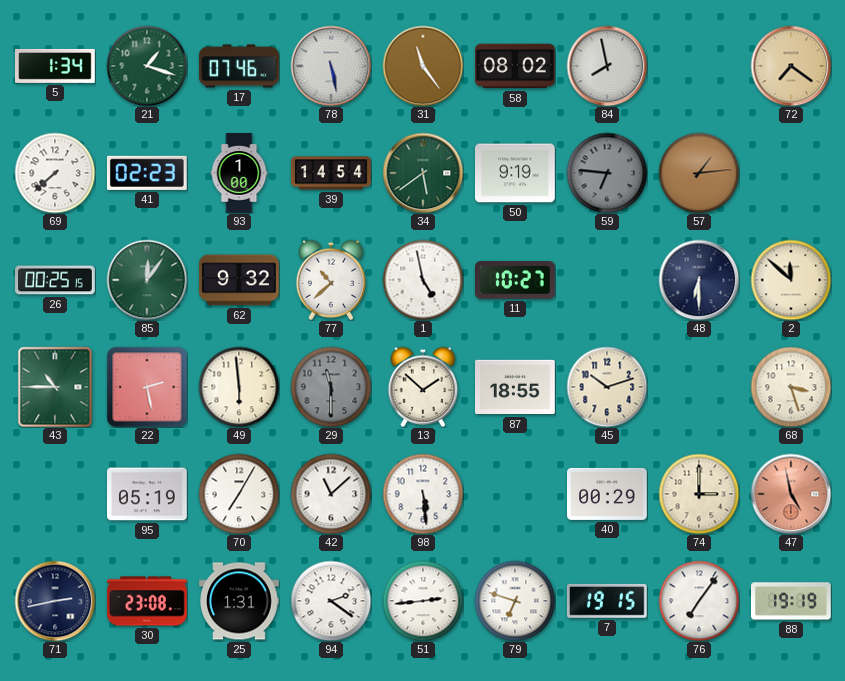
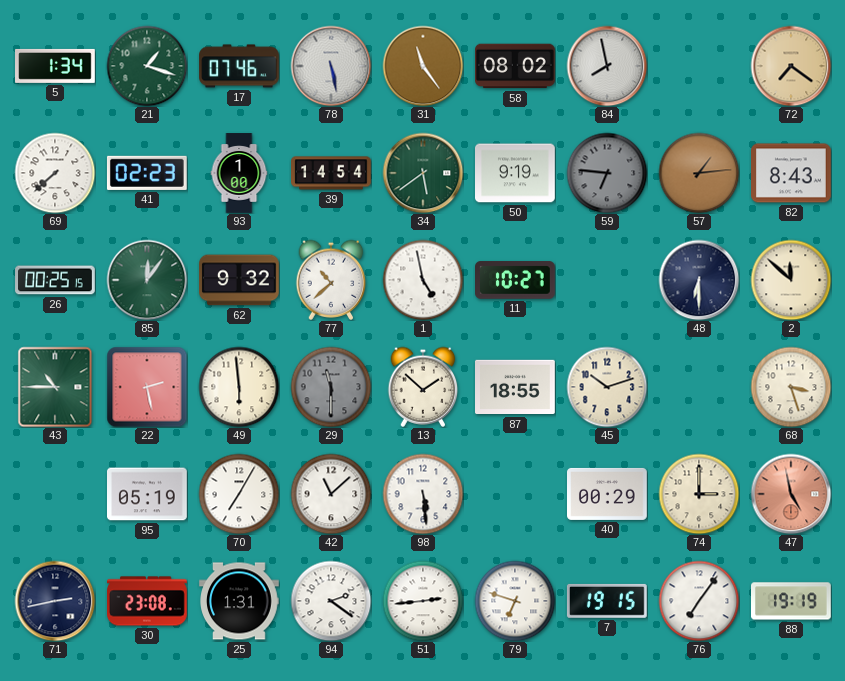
82: none -> 8:43 (792, 173)
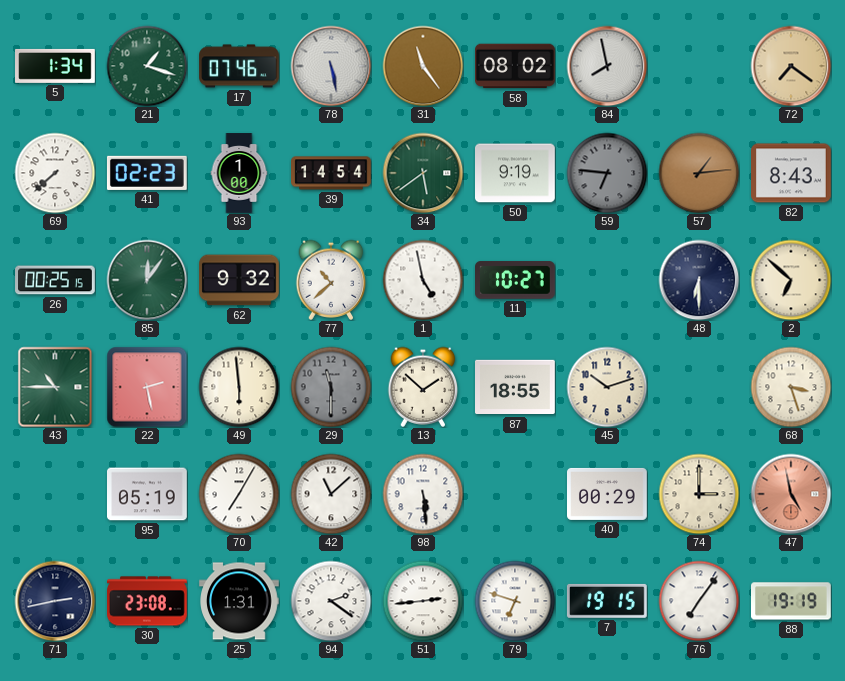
2: 11:52 -> 6:52 (791, 280)
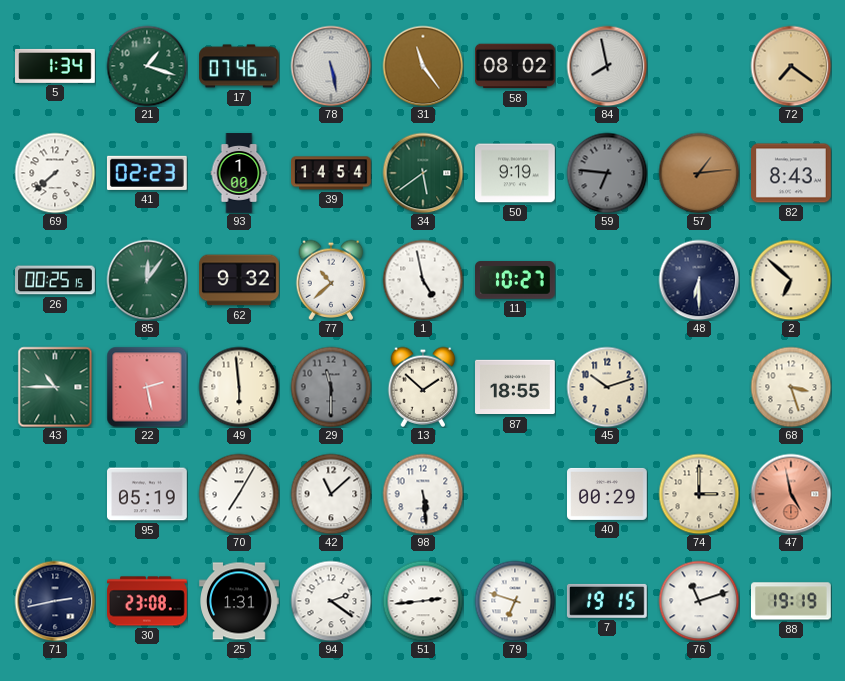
76: 7:06 -> 11:12 (699, 601)
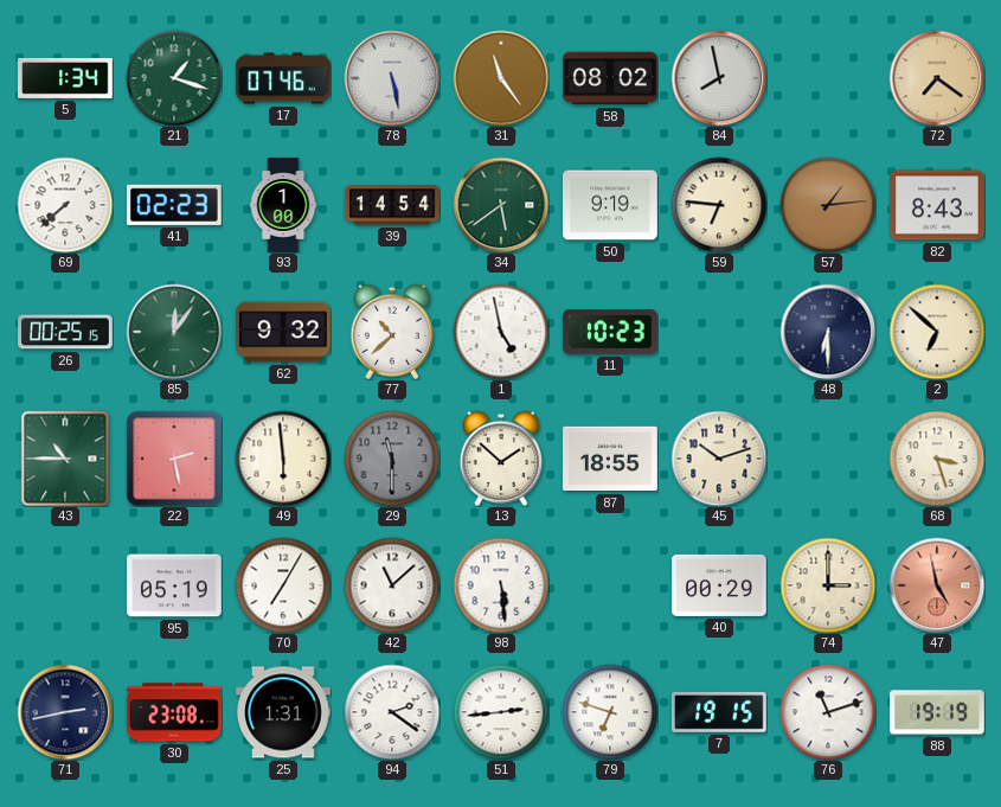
59 dial: grey -> cream (719, 205)
11: 10:27 -> 10:23 (611, 332)
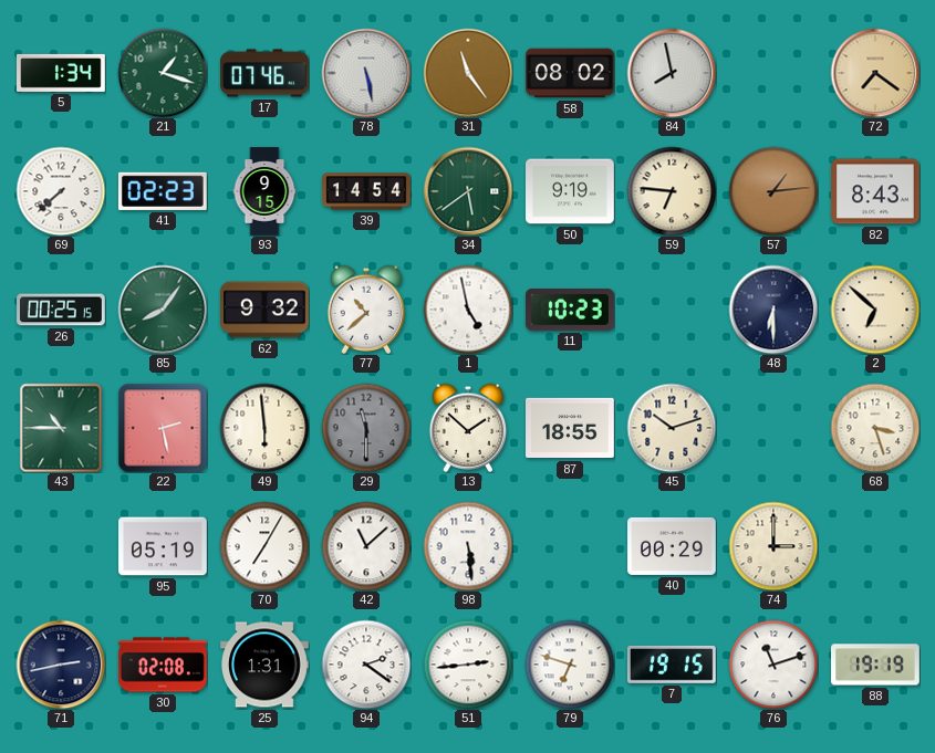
93: 1:00 -> 9:15 (264, 191)
85: 12:06 -> 8:06 (163, 310)
47: 4:58 -> none (937, 585)
30: 23:08 -> 02:08 (163, 665)
